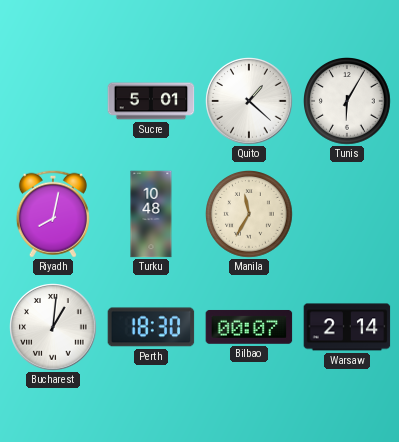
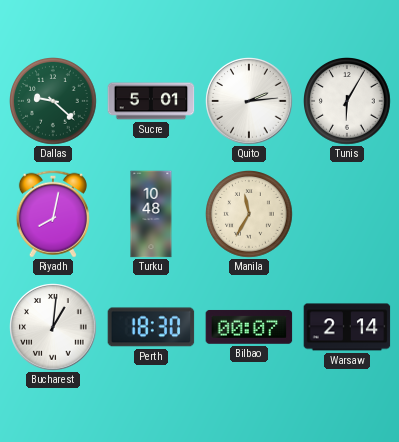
Dallas: none -> 9:22 (54, 102)
Quito: 1:22 -> 2:14 (249, 101)
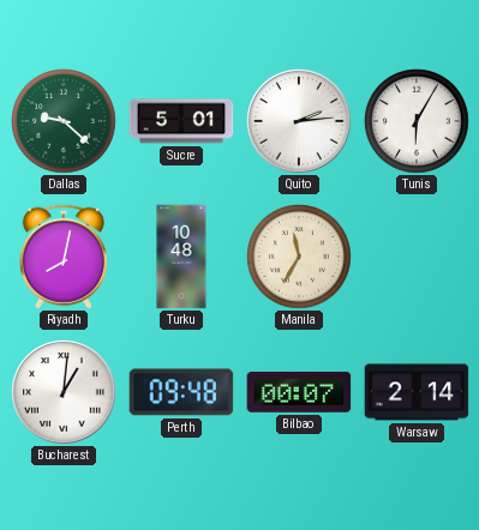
Perth: 18:30 -> 09:48 (181, 392)
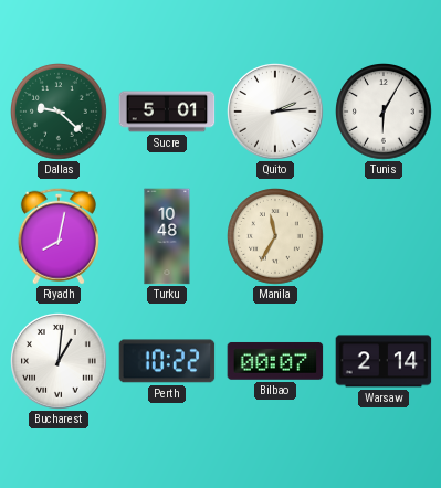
Perth: 09:48 -> 10:22 (167, 361)
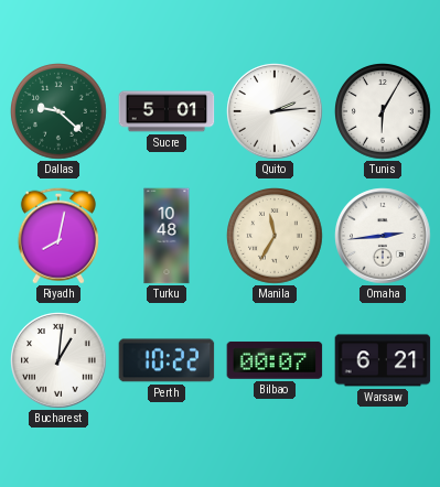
Omaha: none -> 2:44 (383, 236)
Warsaw: 2:14 -> 6:21 (383, 360)
